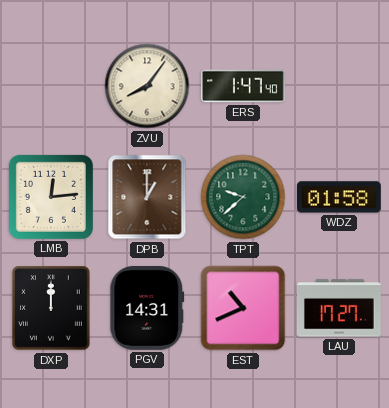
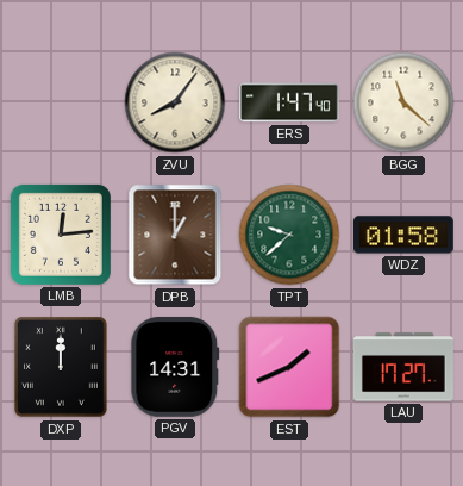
BGG: none -> 11:22 (403, 102)
EST: 10:41 -> 1:41 (289, 367)
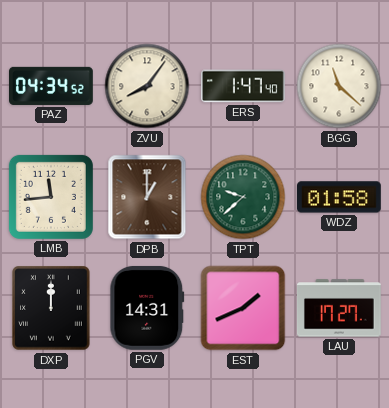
PAZ: none -> 04:34 (52, 86)
LMB: 12:14 -> 11:44 (51, 197)
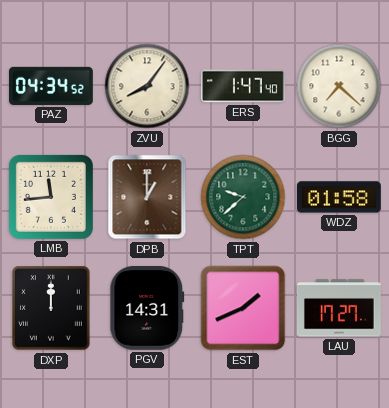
BGG: 11:22 -> 7:22 (339, 86)
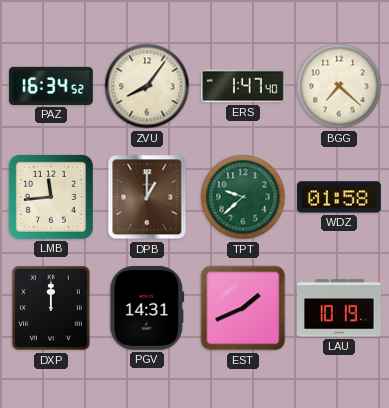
PAZ: 04:34 -> 16:34 (52, 86)
LAU: 17:27 -> 10:19 (339, 308)
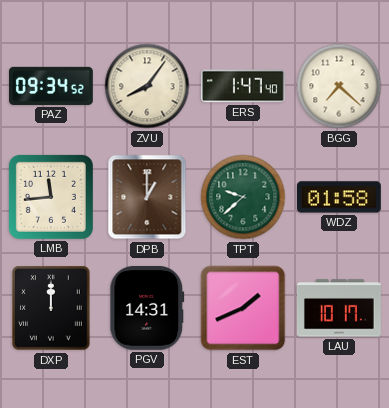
PAZ: 16:34 -> 09:34 (52, 86)
LAU: 10:19 -> 10:17 (339, 308)
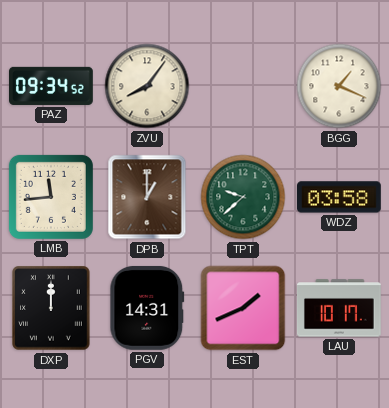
ERS: 1:47 -> none (244, 86)
BGG: 7:22 -> 1:19 (339, 86)
WDZ: 01:58 -> 03:58 (340, 197)
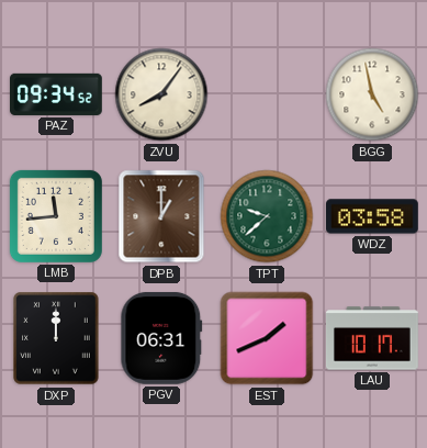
BGG: 1:19 -> 4:58 (372, 94)
PGV: 14:31 -> 06:31 (161, 338)
